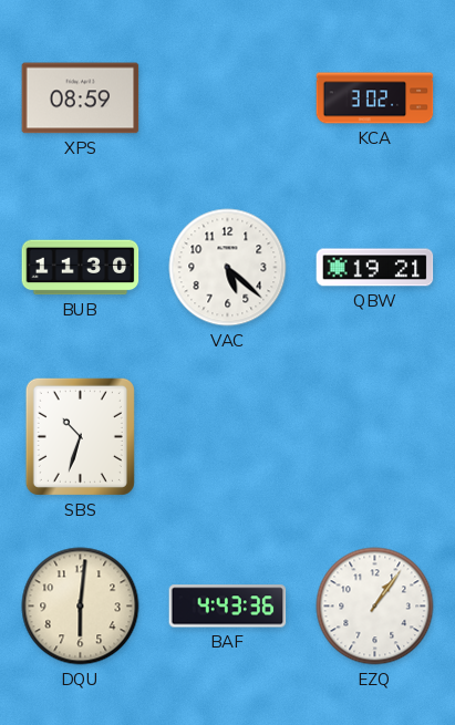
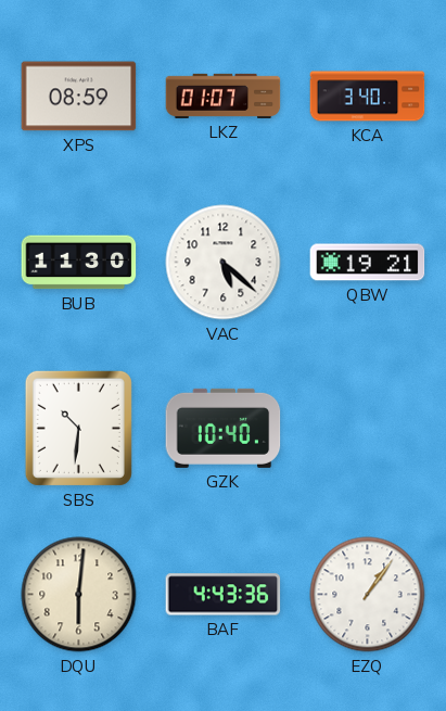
LKZ: none -> 01:07 (224, 96)
KCA: 3:02 -> 3:40 (368, 97)
SBS: 10:33 -> 10:31 (78, 428)
GZK: none -> 10:40 (224, 428)
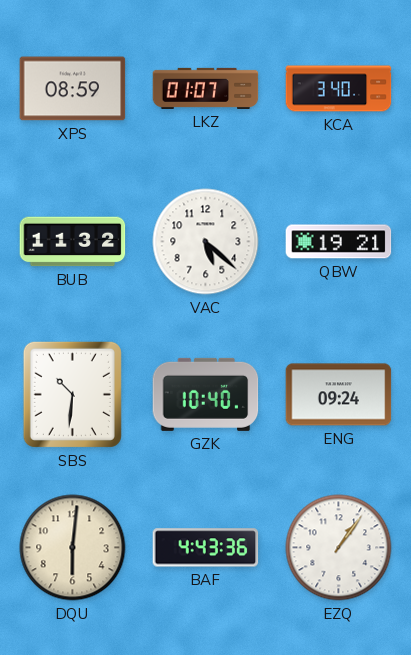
BUB: 11:30 -> 11:32 (73, 242)
ENG: none -> 09:24 (339, 395)
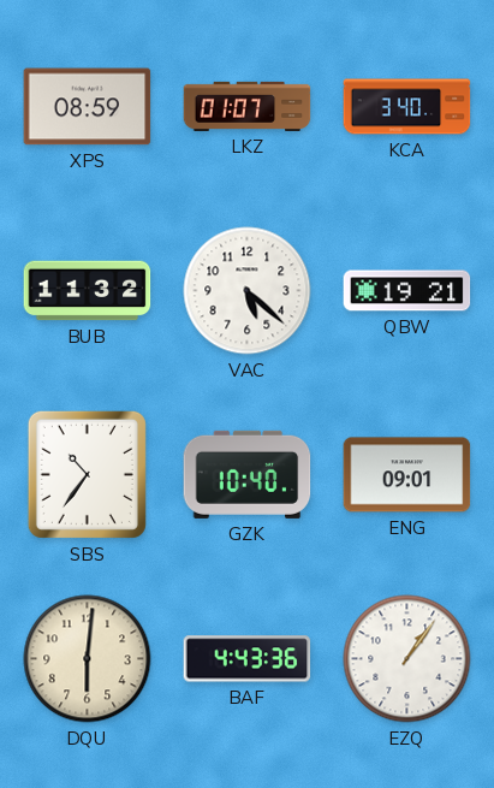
SBS: 10:31 -> 10:36 (87, 474)
ENG: 09:24 -> 09:01 (407, 475)
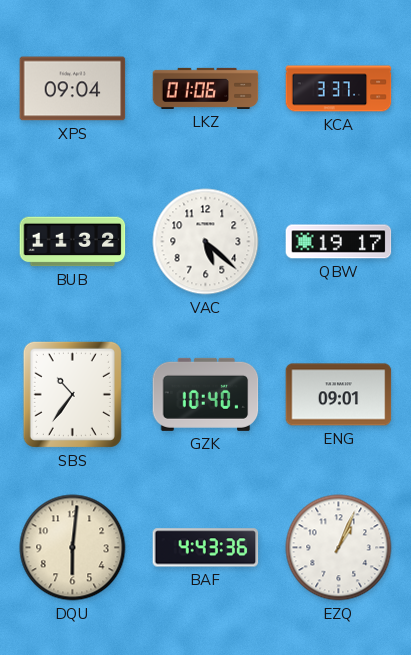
XPS: 08:59 -> 09:04 (73, 89)
LKZ: 01:07 -> 01:06 (206, 88)
KCA: 3:40 -> 3:37 (339, 89)
QBW: 19:21 -> 19:17 (339, 242)
EZQ: 1:06 -> 1:04 (339, 548)
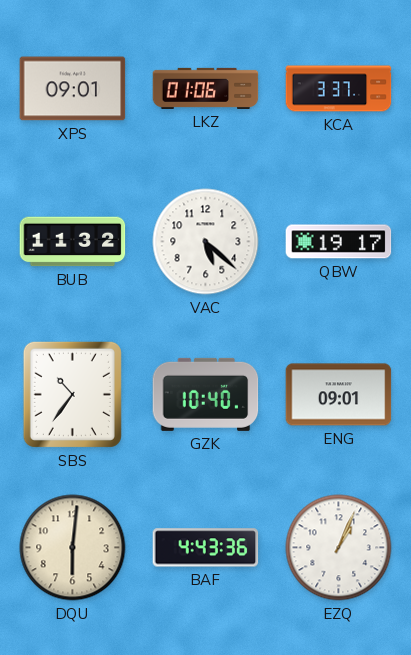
XPS: 09:04 -> 09:01 (73, 89)
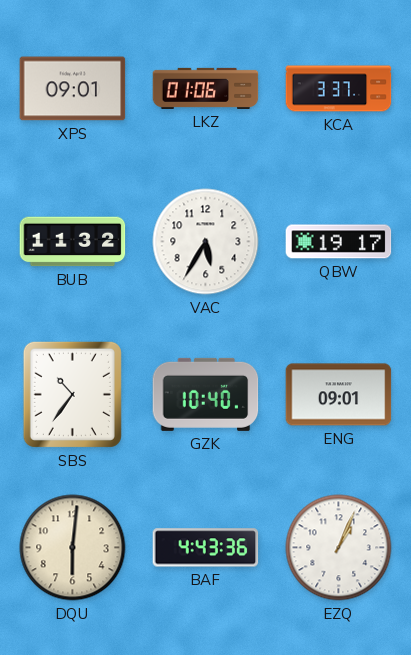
VAC: 5:22 -> 5:35 (206, 242)
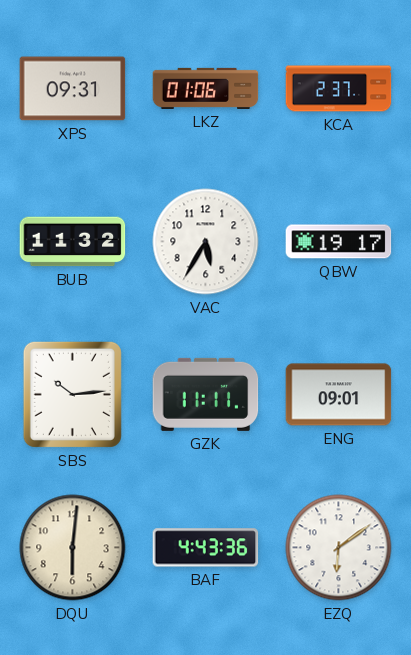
XPS: 09:01 -> 09:31 (73, 89)
KCA: 3:37 -> 2:37 (339, 89)
SBS: 10:36 -> 10:14 (72, 394)
GZK: 10:40 -> 11:11 (206, 394)
EZQ: 1:04 -> 6:09 (339, 548)
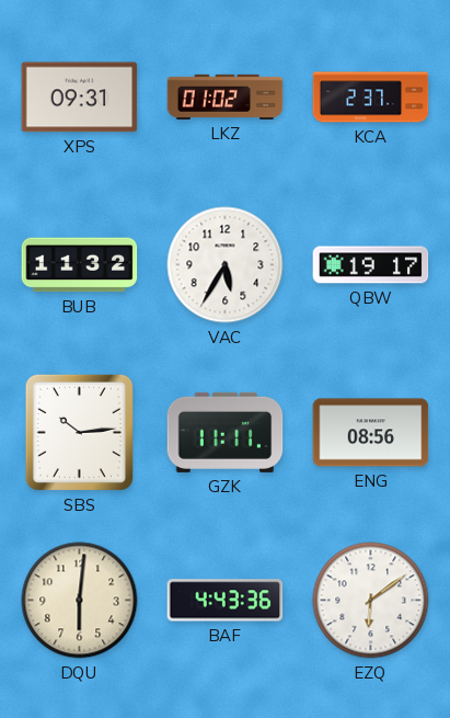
LKZ: 01:06 -> 01:02 (226, 96)
ENG: 09:01 -> 08:56 (371, 433)
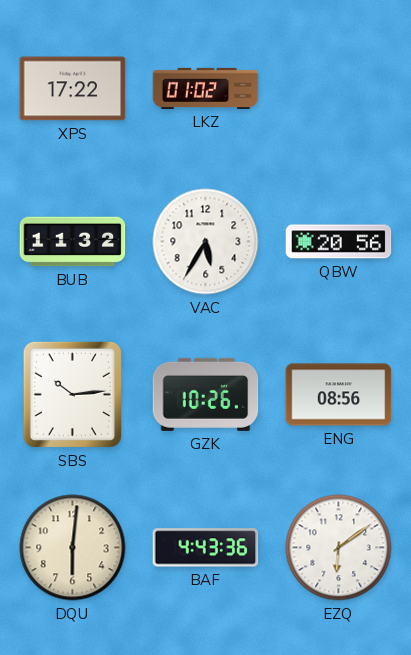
XPS: 09:31 -> 17:22 (73, 89)
KCA: 2:37 -> none (371, 98)
QBW: 19:17 -> 20:56 (339, 242)
GZK: 11:11 -> 10:26 (206, 394)
